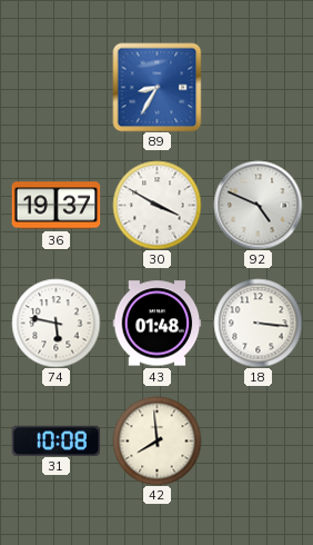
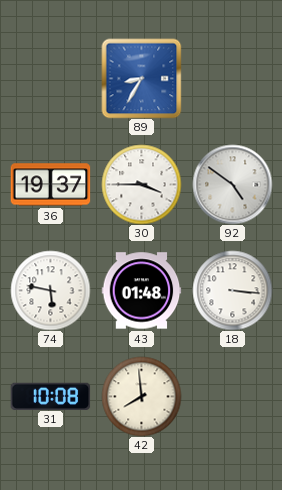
30: 3:50 -> 3:45 (141, 184)
92: 4:49 -> 4:51 (232, 184)
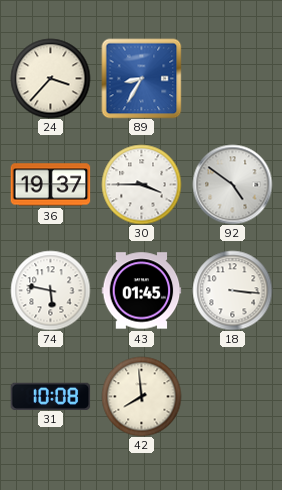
24: none -> 3:37 (50, 78)
43: 01:48 -> 01:45 (141, 291)
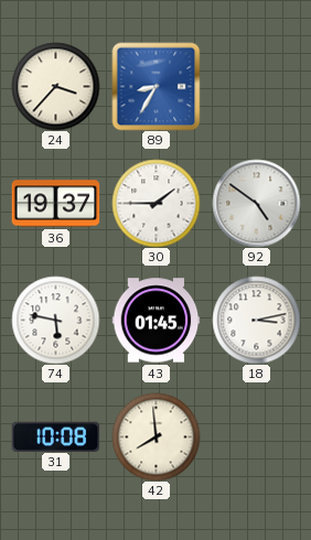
30: 3:45 -> 1:45 (155, 203)
18: 3:16 -> 3:13 (256, 320)
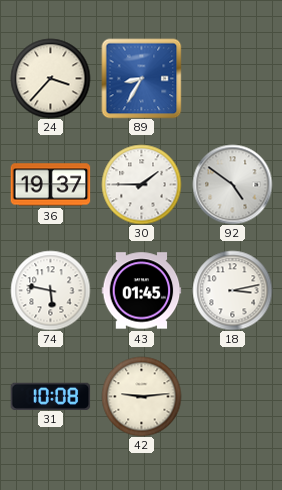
42: 7:59 -> 9:14 (141, 396)
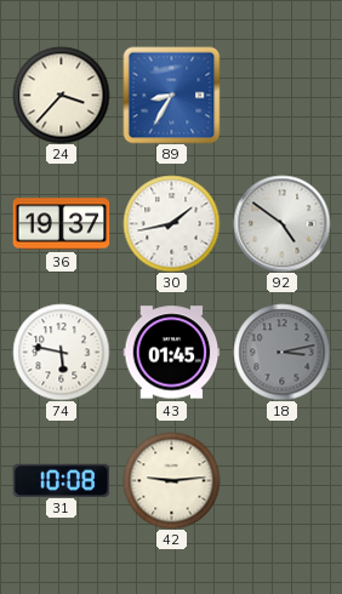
30: 1:45 -> 1:43 (171, 223)
18 dial: white -> grey (281, 352)
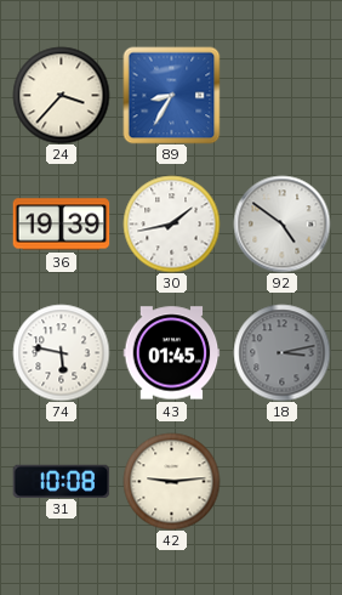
36: 19:37 -> 19:39 (61, 225)
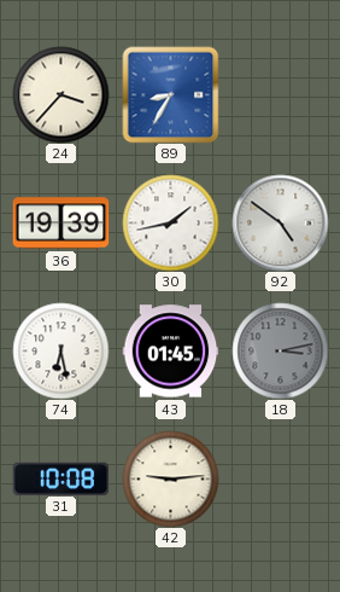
74: 5:47 -> 6:28 (60, 350)
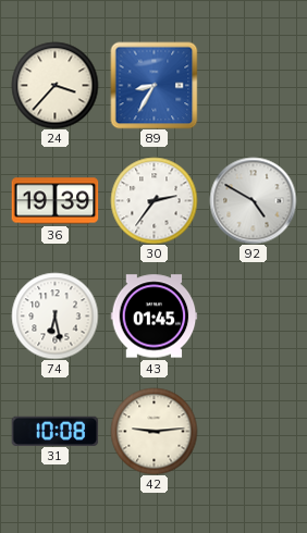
30: 1:43 -> 2:36 (153, 200)
92: 4:51 -> 4:50 (253, 200)
18: 3:13 -> none (280, 350)
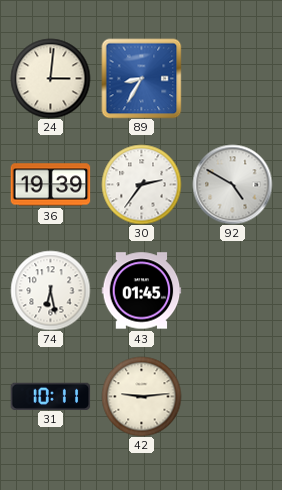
24: 3:37 -> 3:01 (50, 78)
31: 10:08 -> 10:11 (50, 396)
